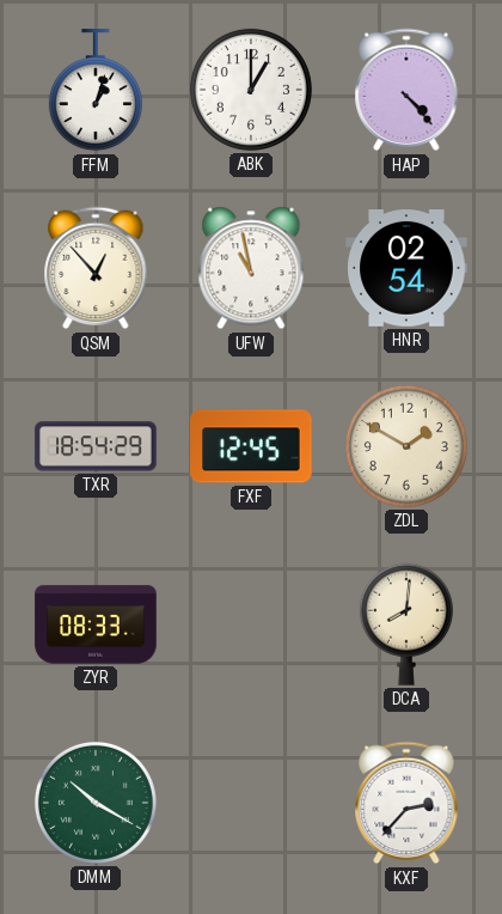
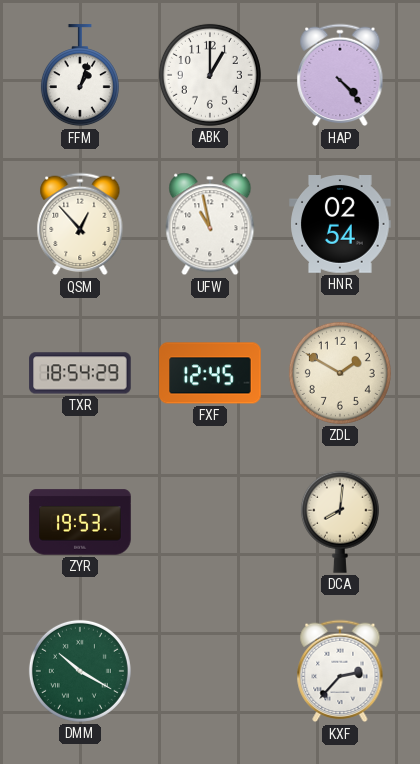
ZYR: 08:33 -> 19:53 (80, 522)
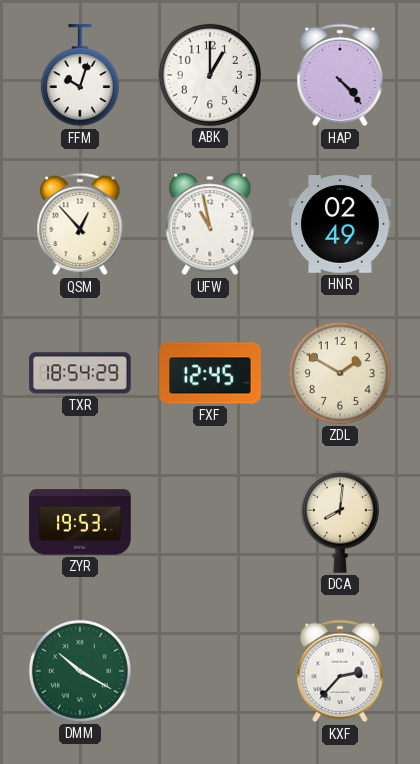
FFM: 1:03 -> 10:03 (80, 76)
HNR: 02:54 -> 02:49 (340, 225)
